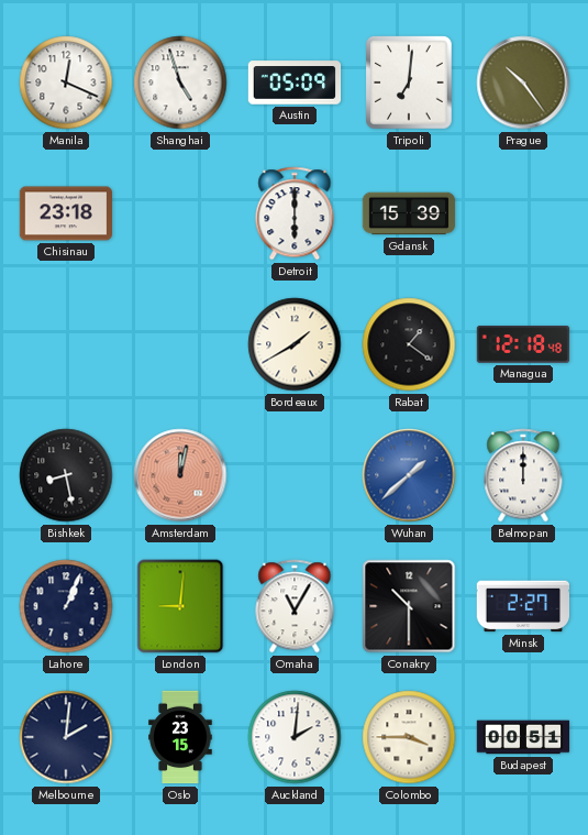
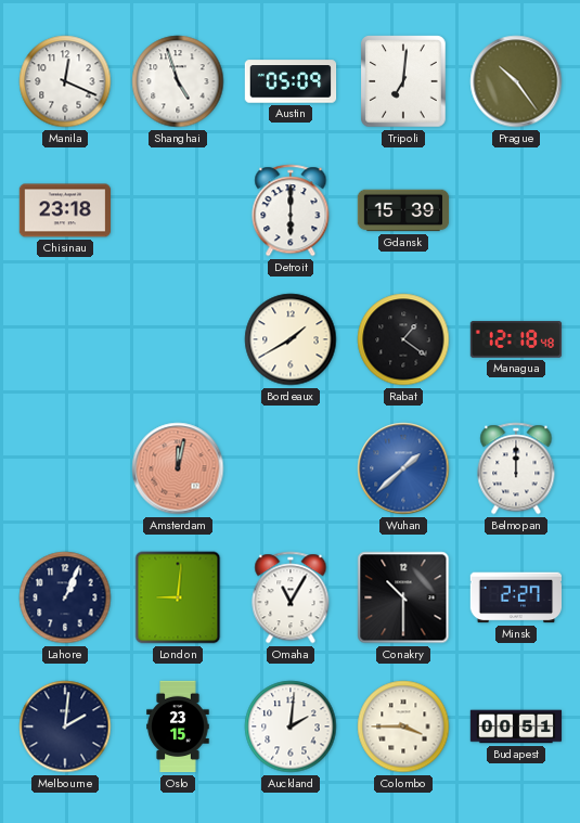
Bishkek: 8:28 -> none (66, 475)
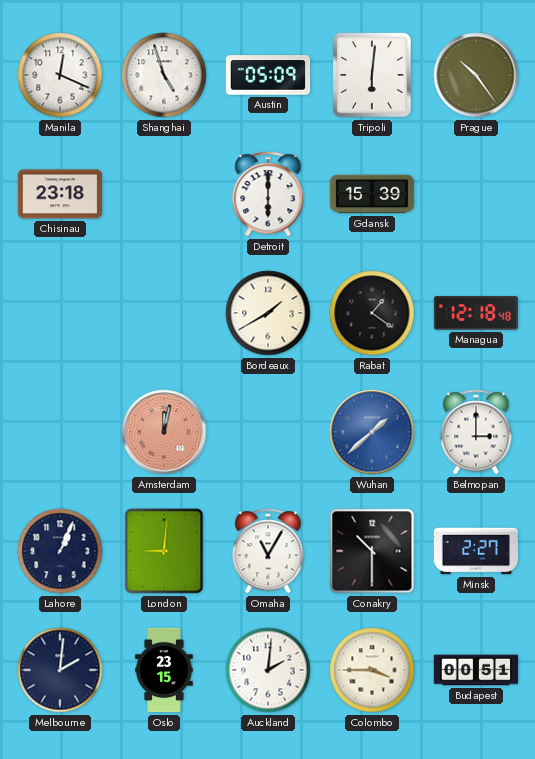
Tripoli: 7:01 -> 6:01 (372, 75)
Belmopan: 12:00 -> 3:00 (476, 432)
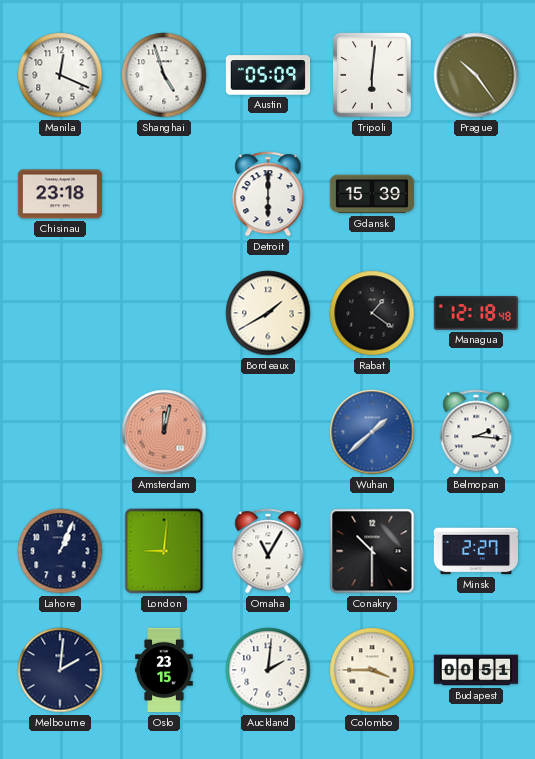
Belmopan: 3:00 -> 2:16 (476, 432)
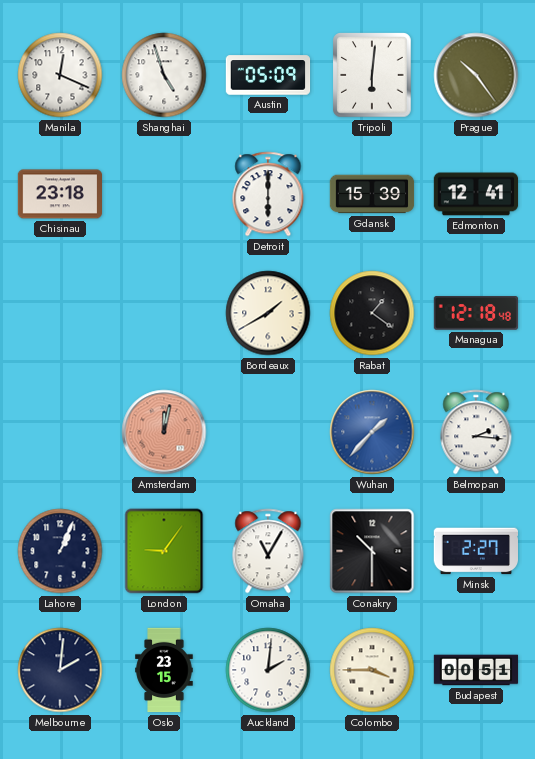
Edmonton: none -> 12:41 (476, 194)
Wuhan: 1:38 -> 1:37 (372, 432)
London: 9:01 -> 9:06 (164, 551)
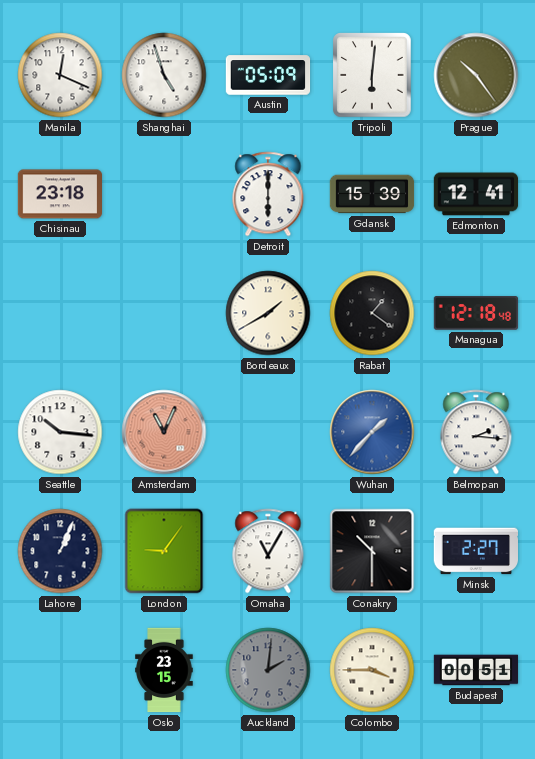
Seattle: none -> 10:16 (60, 432)
Amsterdam: 12:02 -> 11:04 (164, 432)
Melbourne: 2:01 -> none (60, 670)
Auckland dial: white -> grey (268, 670)
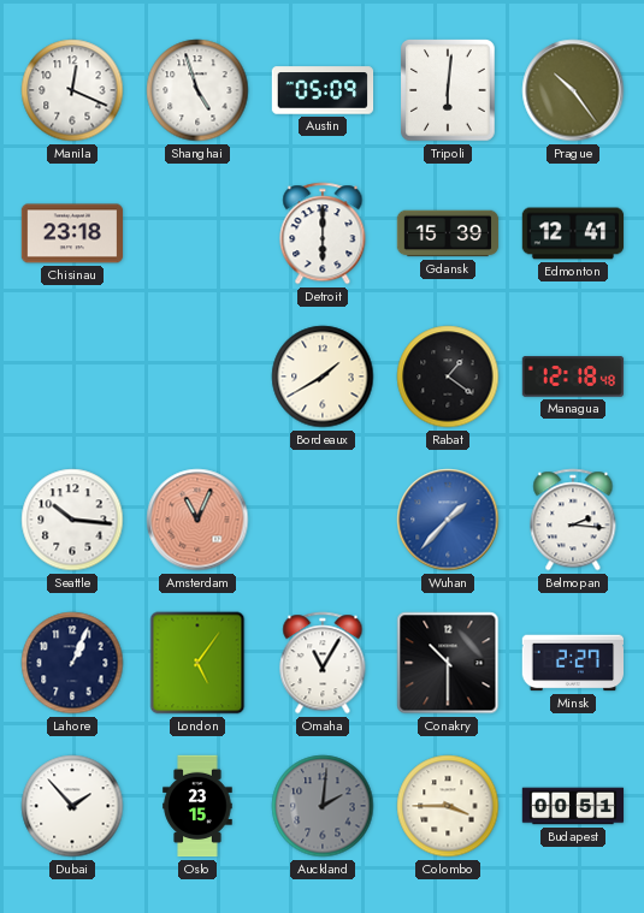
London: 9:06 -> 5:06 (197, 663)
Dubai: none -> 1:53 (72, 806)
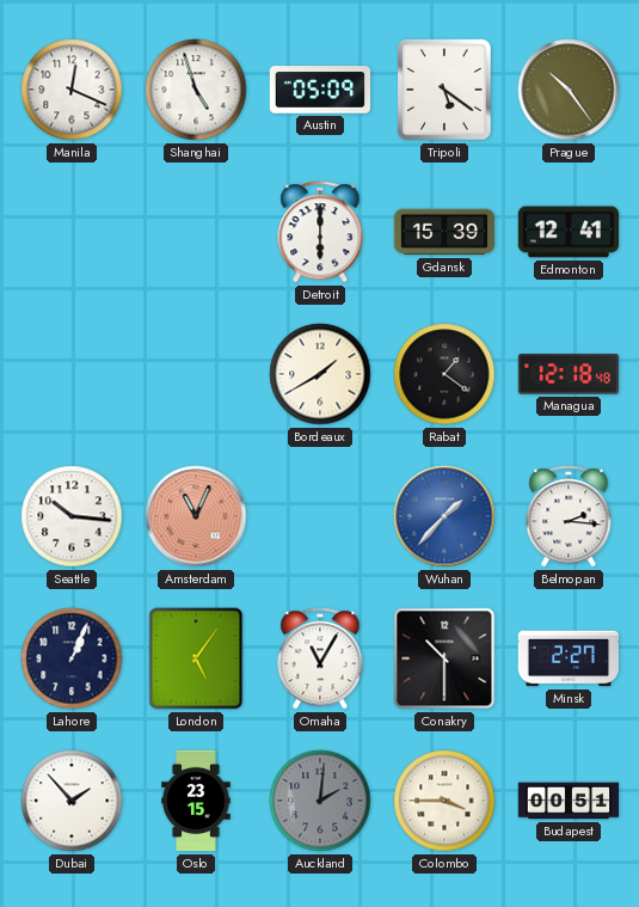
Tripoli: 6:01 -> 5:21 (444, 90)
Chisinau: 23:18 -> none (72, 233)
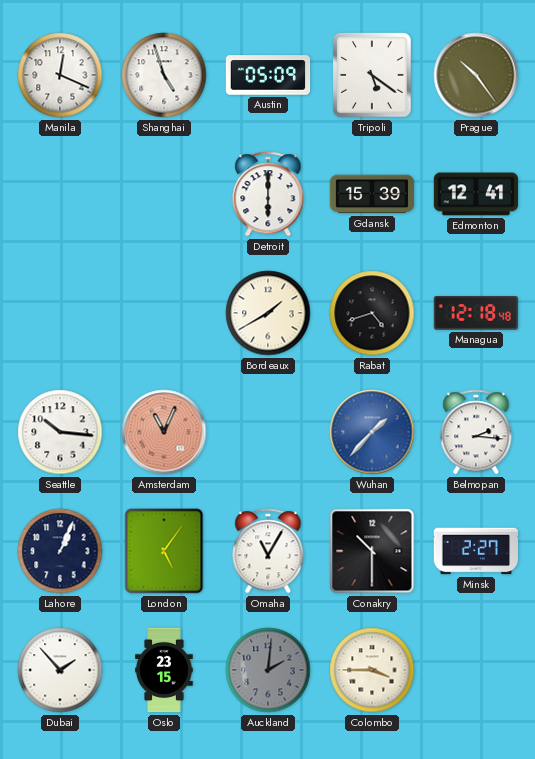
Rabat: 1:21 -> 4:42 (372, 313)
Budapest: 00:51 -> none (569, 801)
